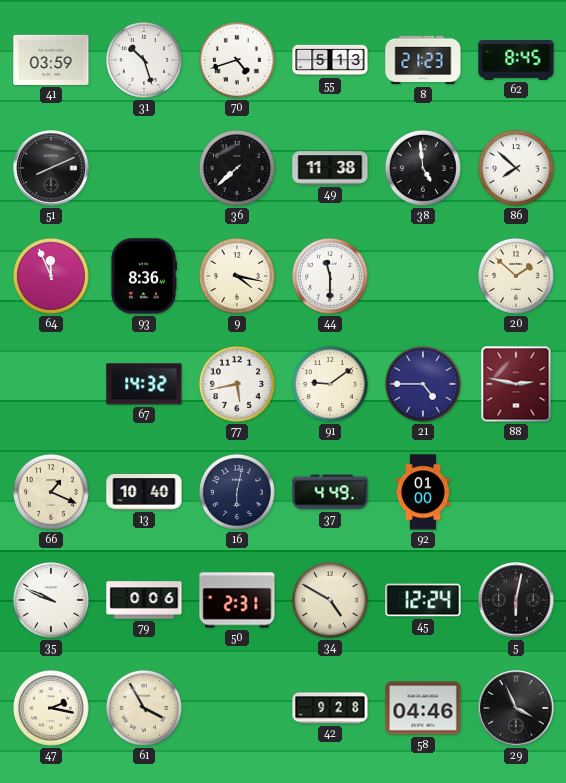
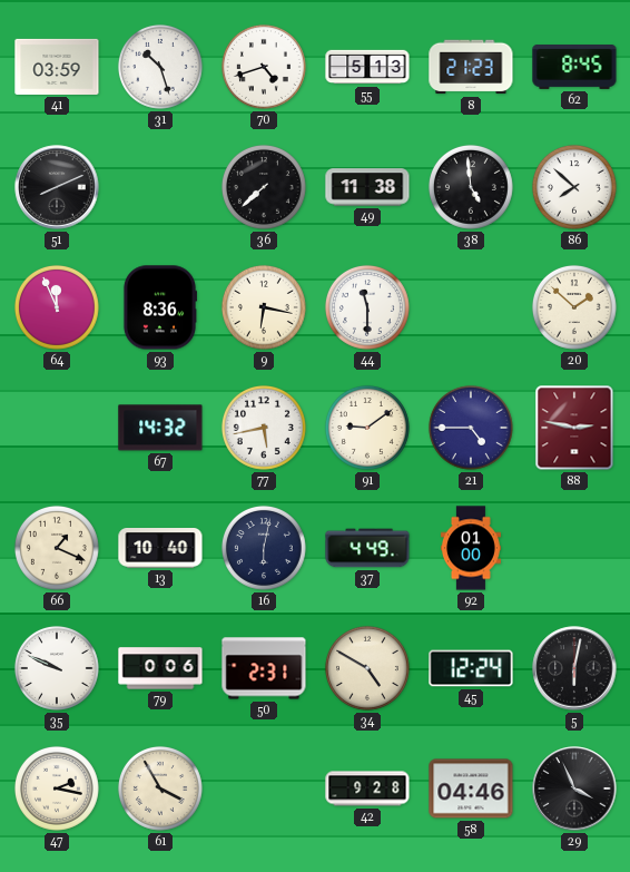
9: 4:17 -> 6:17 (264, 307)
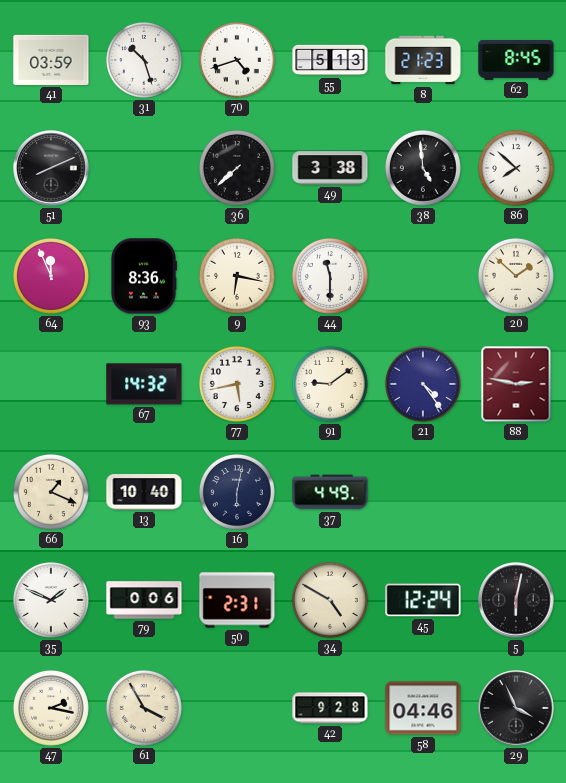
49: 11:38 -> 3:38 (330, 168)
21: 4:45 -> 4:24 (423, 384)
92: 01:00 -> none (471, 548)
35: 9:49 -> 1:49 (51, 600)
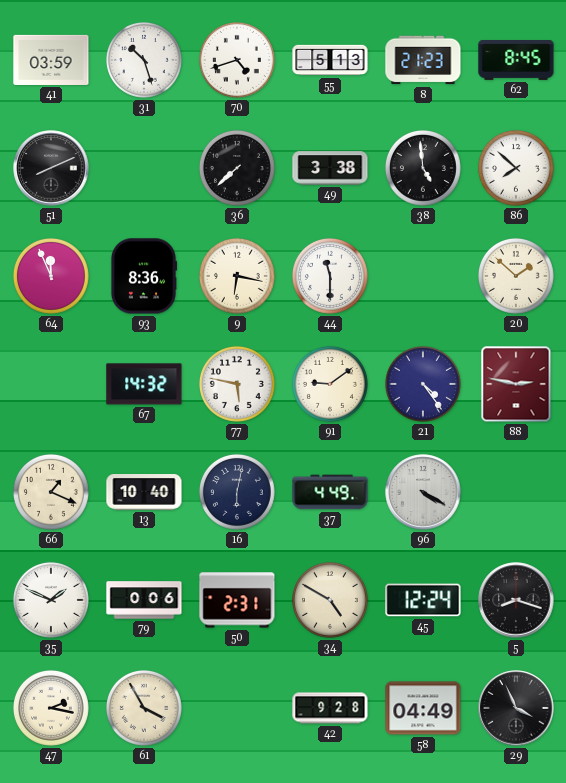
77: 5:43 -> 5:47 (237, 384)
96: none -> 4:20 (423, 492)
5: 6:02 -> 8:18 (516, 600)
58: 04:46 -> 04:49 (423, 708)
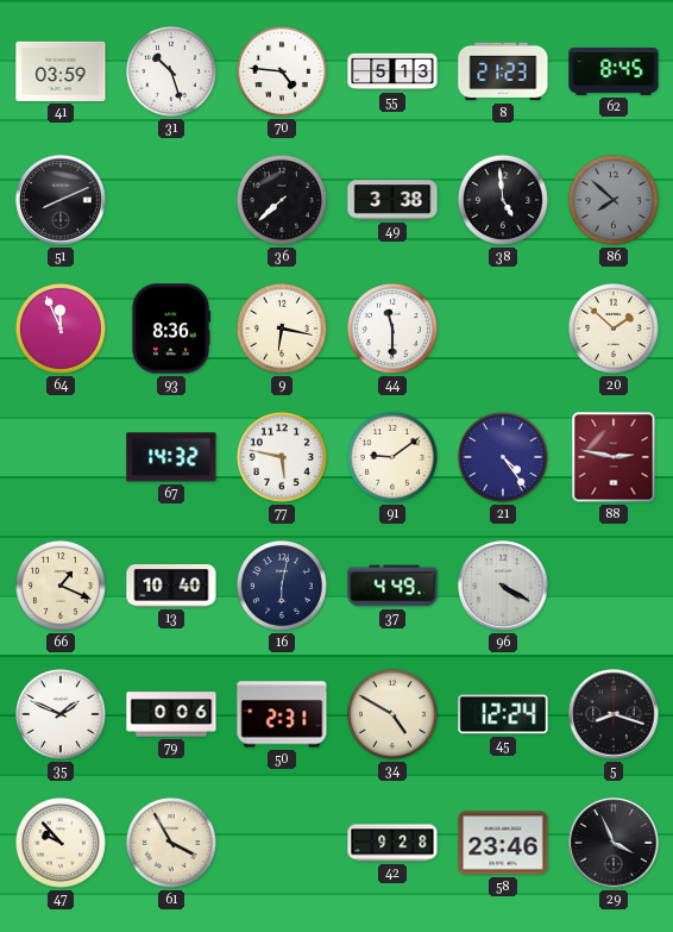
70: 4:42 -> 4:46 (282, 71)
86 dial: white -> grey (614, 200)
47: 2:17 -> 9:53 (61, 843)
58: 04:49 -> 23:46 (503, 843)
